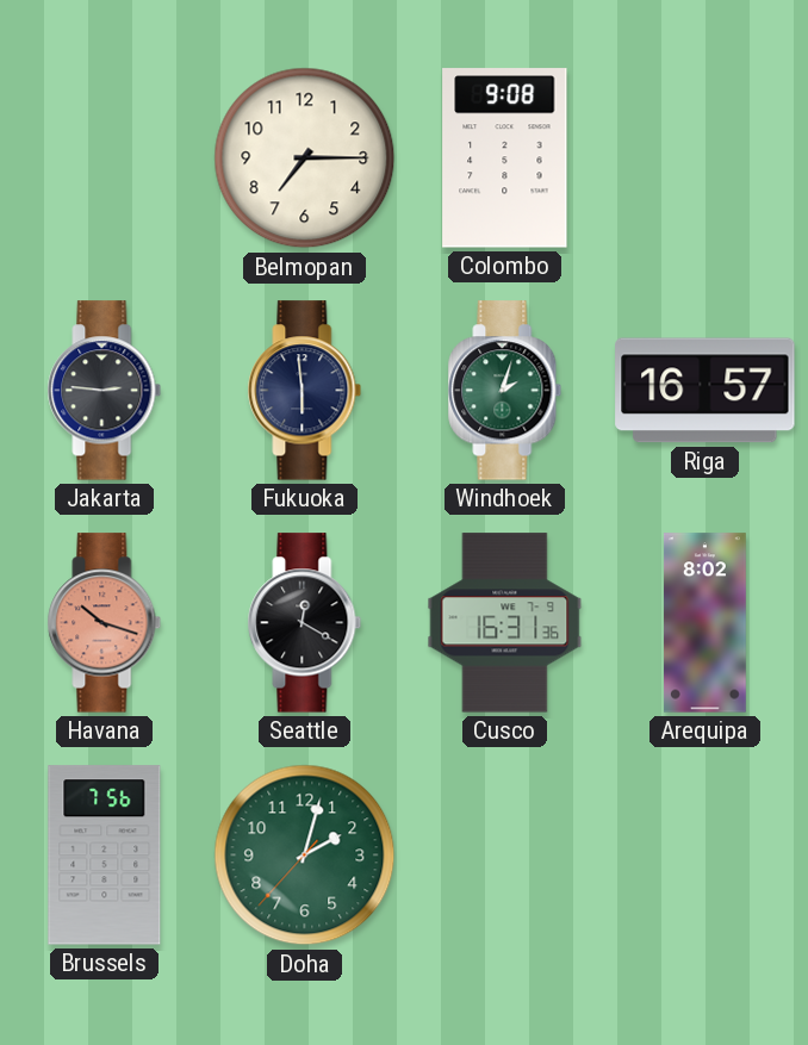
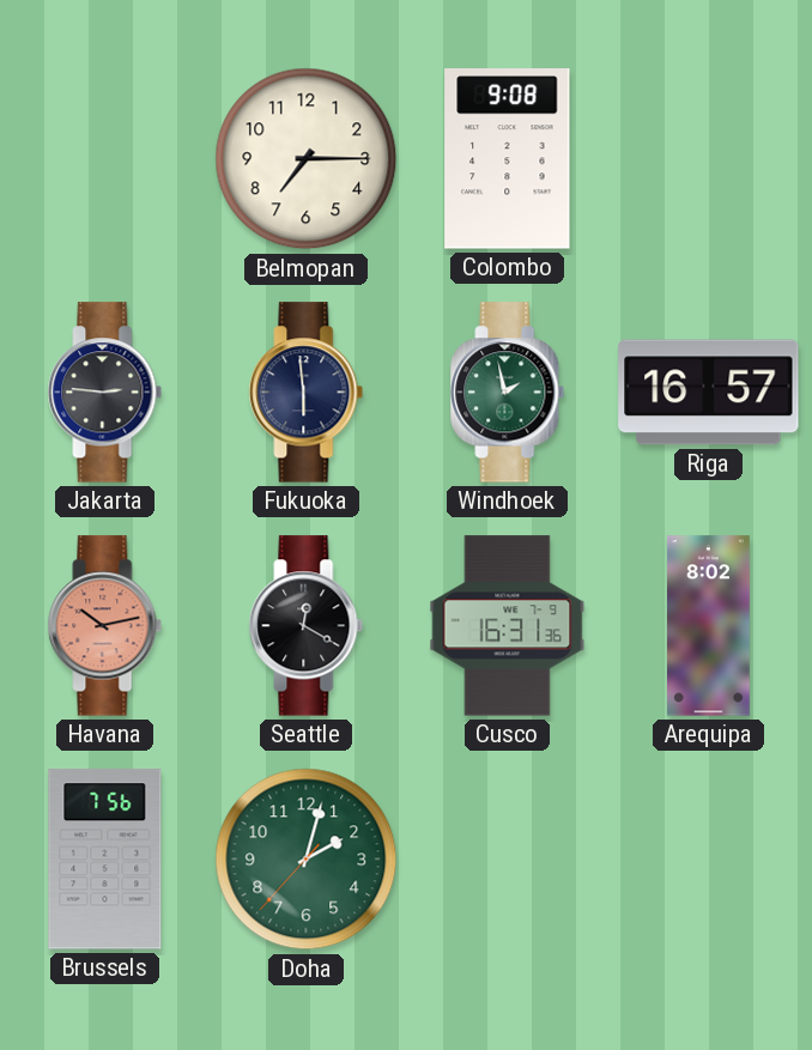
Windhoek: 2:03 -> 1:58 (508, 393)
Havana: 10:18 -> 10:13 (105, 626)
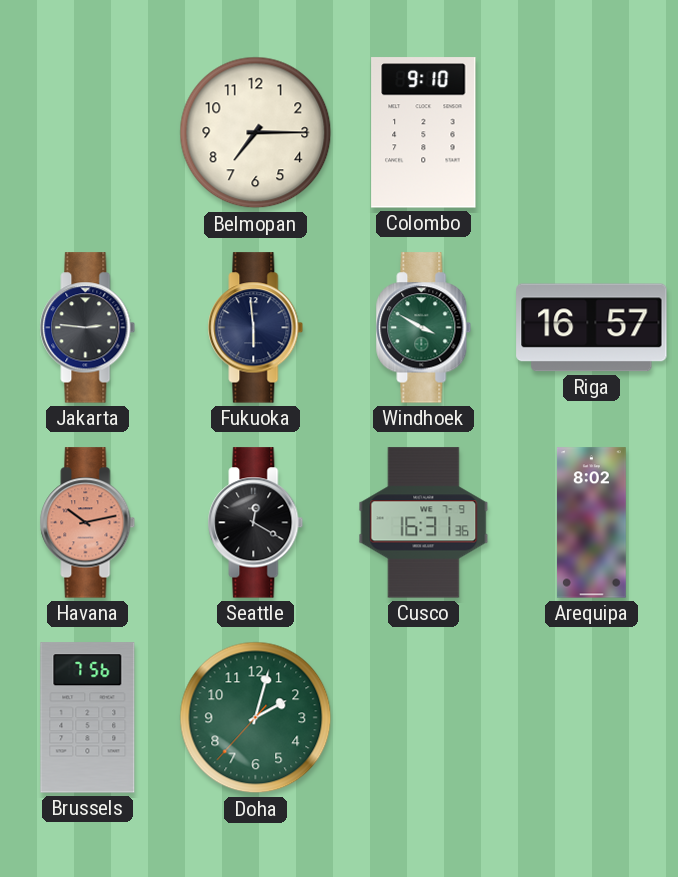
Colombo: 9:08 -> 9:10 (424, 133)
Windhoek: 1:58 -> 3:50 (424, 328)
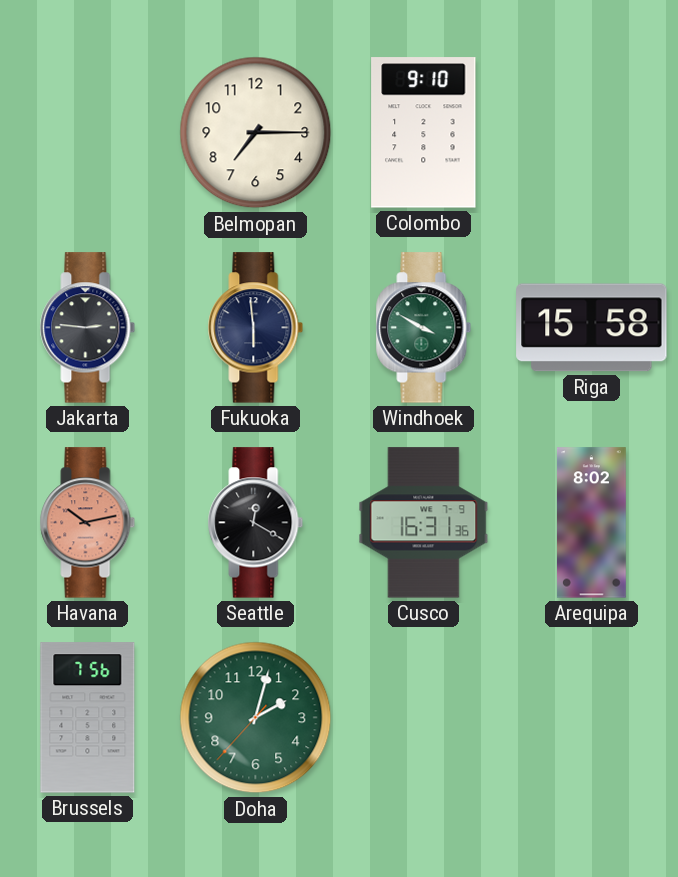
Riga: 16:57 -> 15:58 (592, 328)
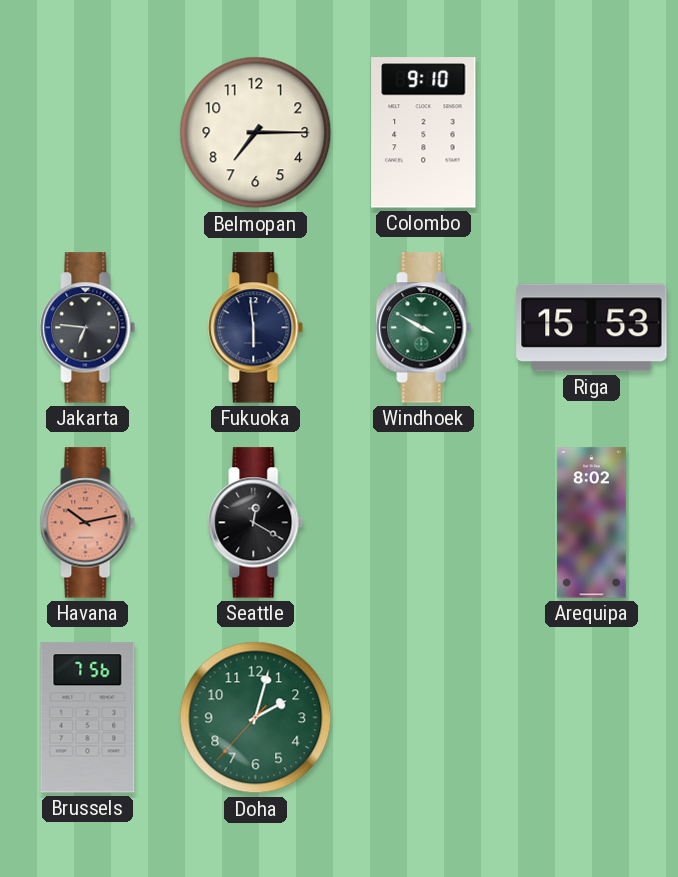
Jakarta: 2:46 -> 6:46 (88, 328)
Riga: 15:58 -> 15:53 (592, 328)
Cusco: 16:31 -> none (424, 523)
